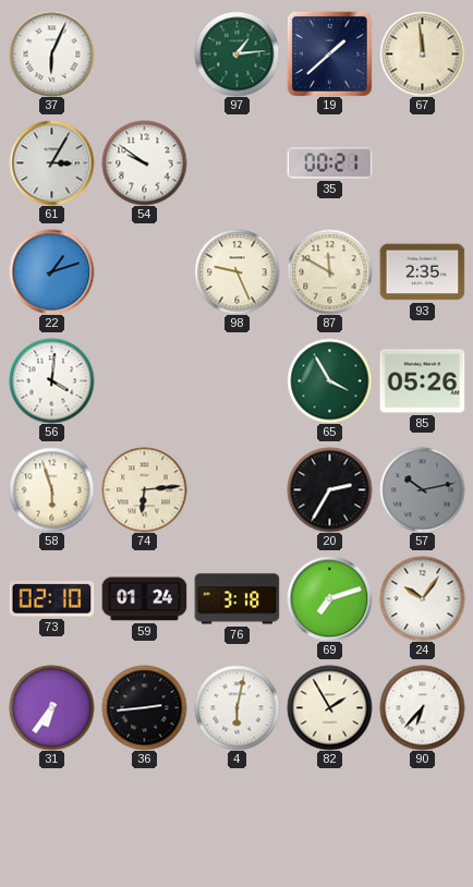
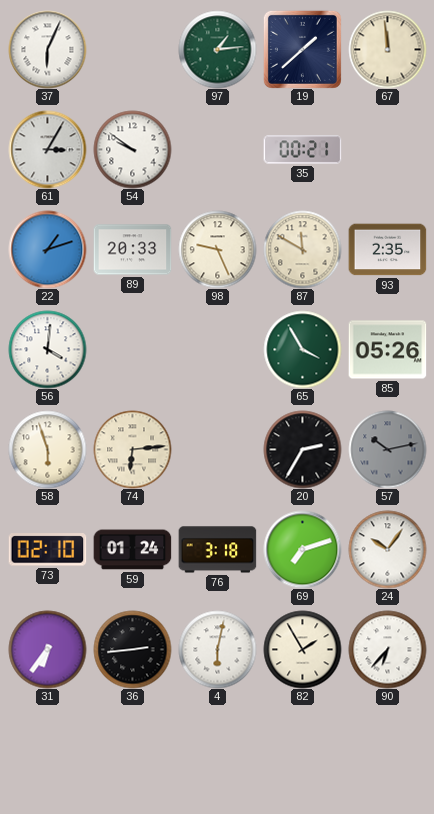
89: none -> 20:33 (132, 250)
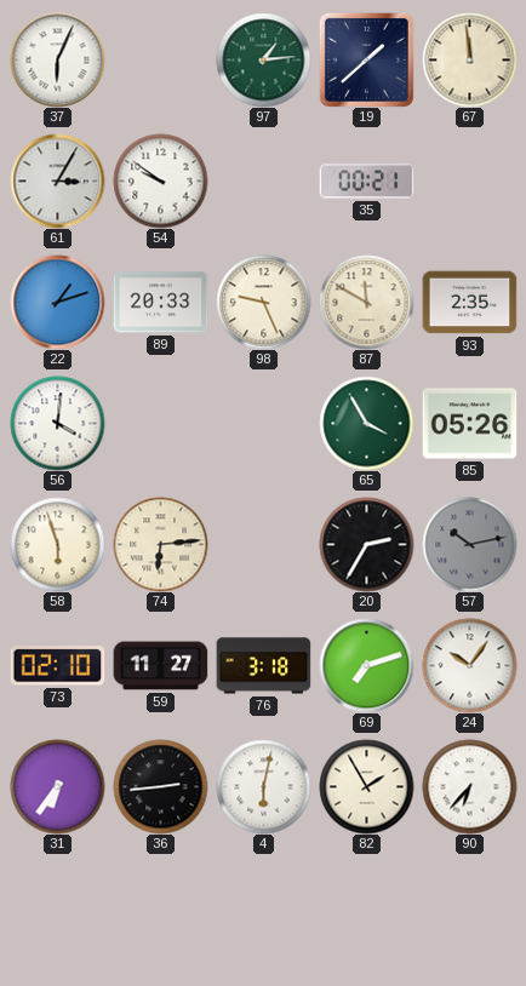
59: 01:24 -> 11:27 (160, 666)
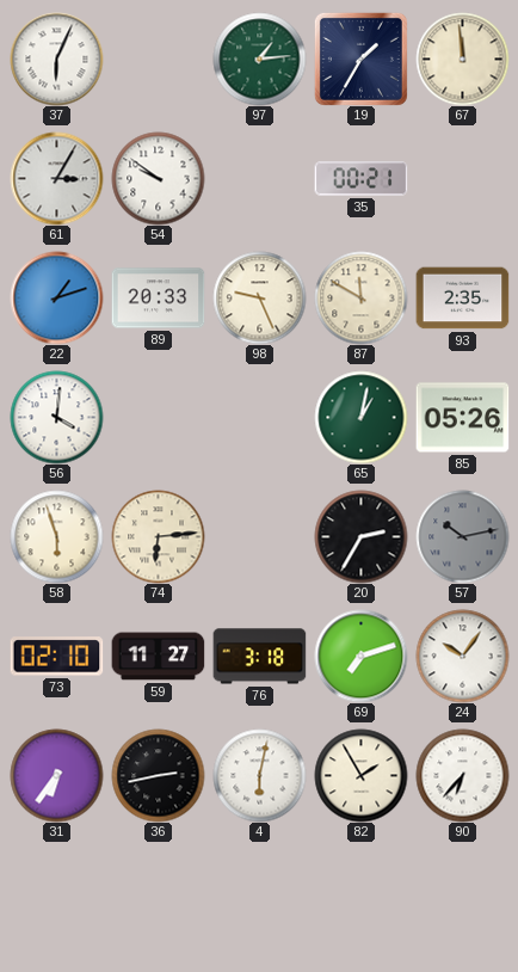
19: 1:38 -> 1:35 (360, 59)
65: 3:55 -> 1:02 (360, 417)
36: 2:44 -> 2:43 (158, 775)
